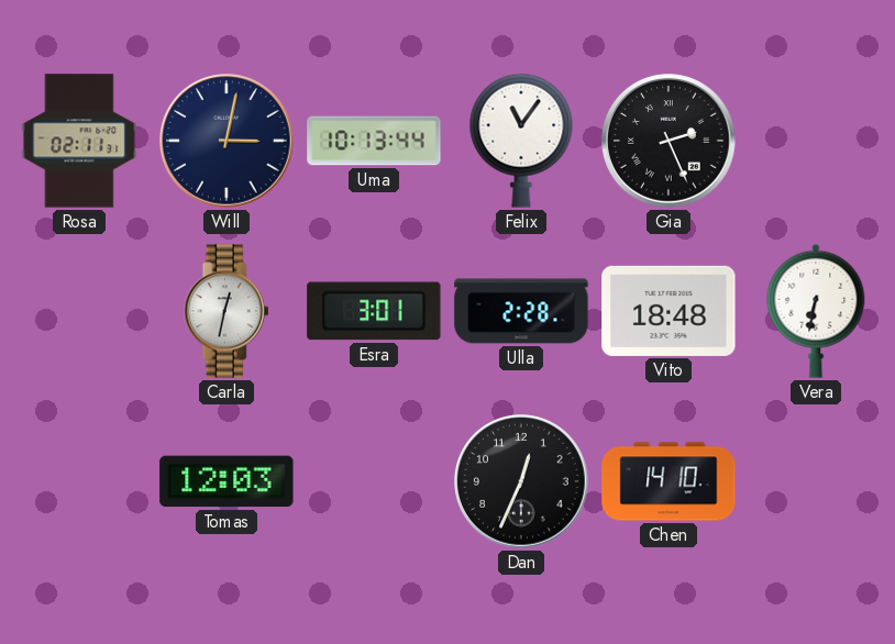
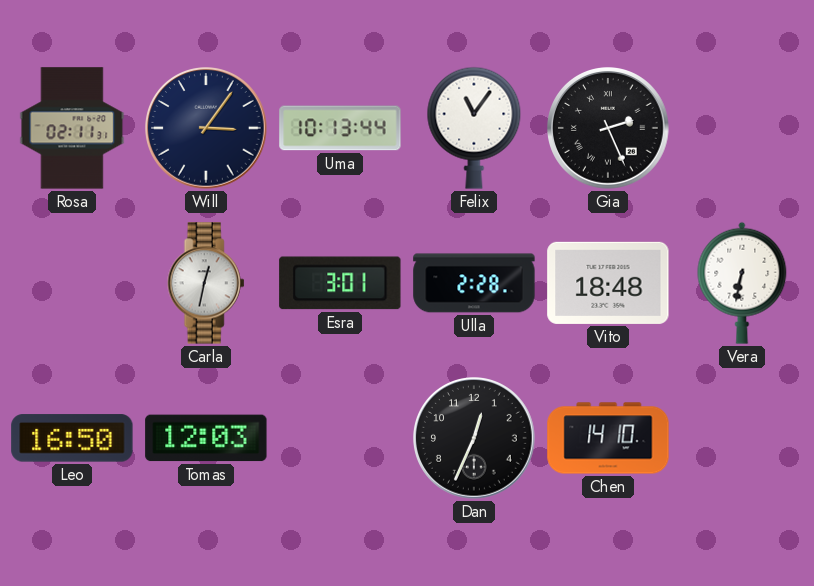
Will: 3:02 -> 3:06 (206, 128)
Leo: none -> 16:50 (72, 438)
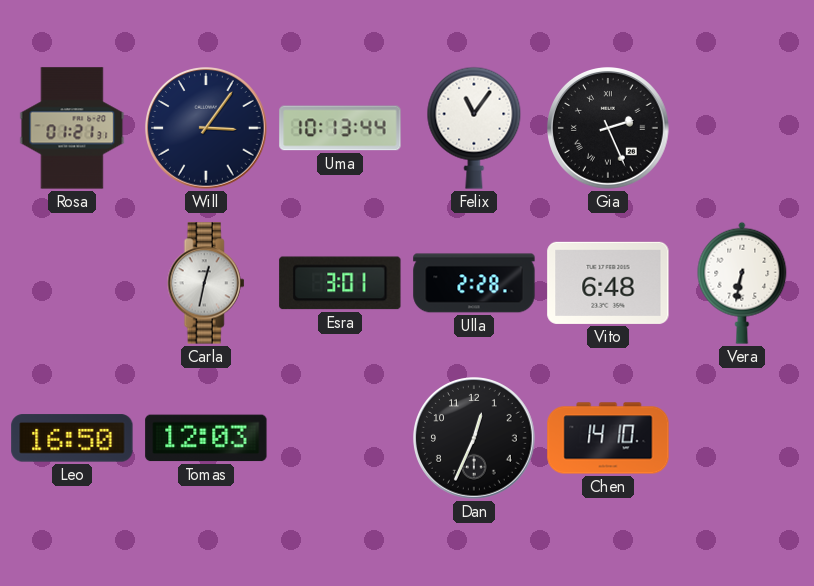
Rosa: 02:11 -> 01:21 (72, 128)
Vito: 18:48 -> 6:48 (608, 283)
